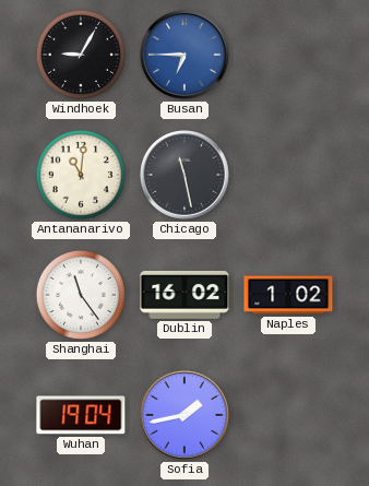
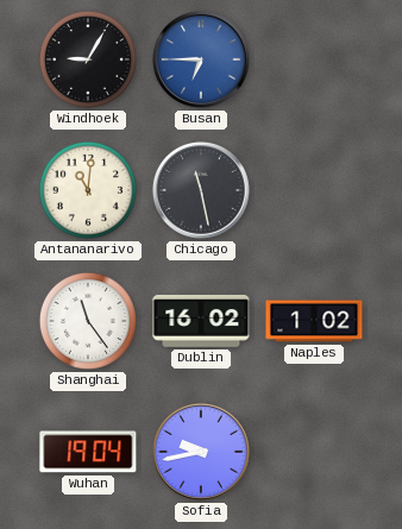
Sofia: 1:43 -> 9:43 (201, 452)
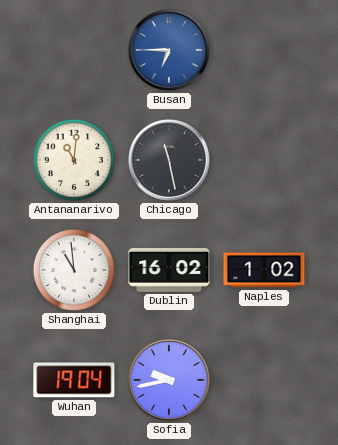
Windhoek: 9:05 -> none (88, 59)
Shanghai: 11:24 -> 10:59 (74, 270)
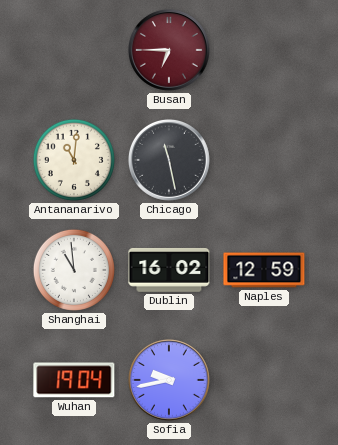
Busan dial: blue -> burgundy (169, 50)
Naples: 1:02 -> 12:59 (264, 270)
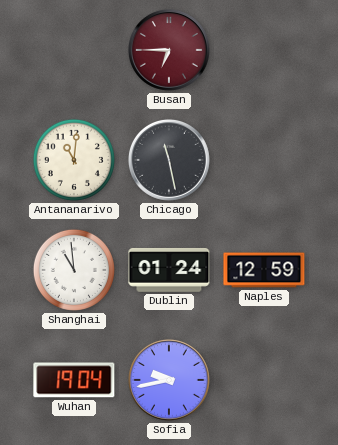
Dublin: 16:02 -> 01:24 (169, 270)
